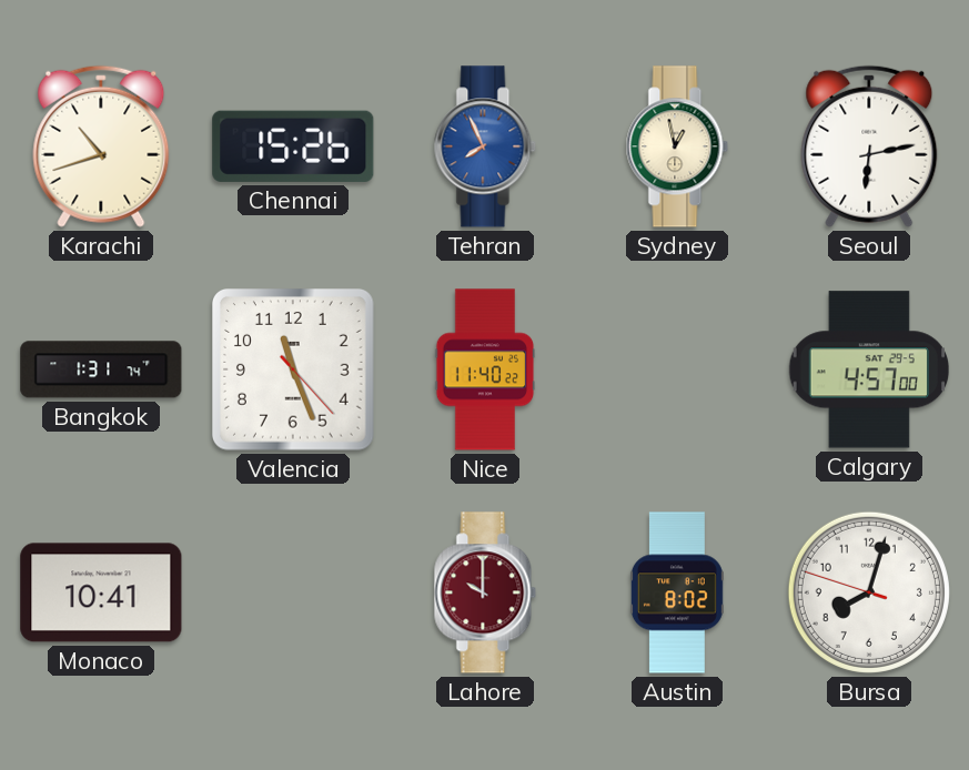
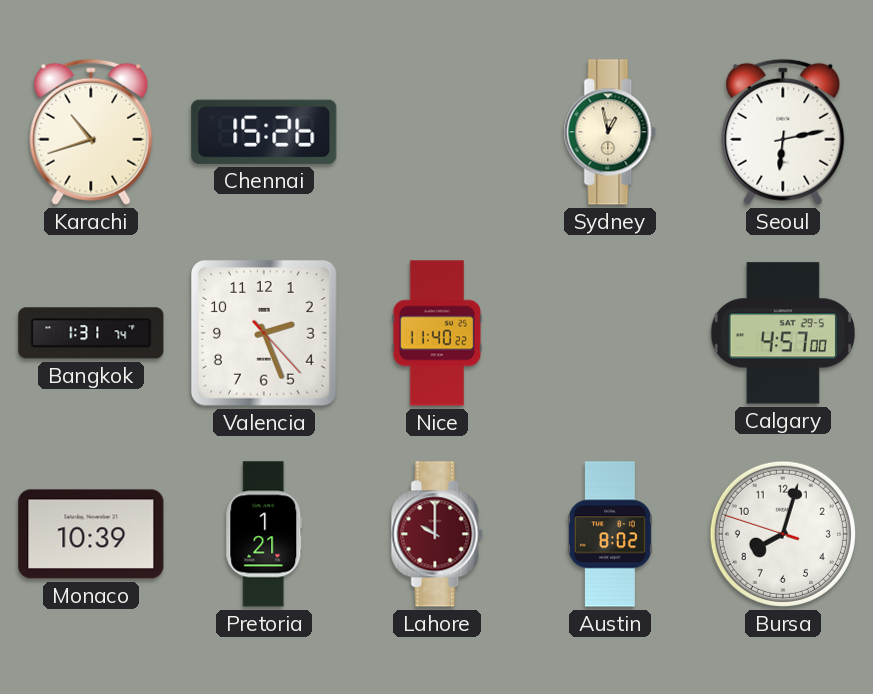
Tehran: 7:56 -> none (485, 146)
Valencia: 11:26 -> 2:26 (265, 334)
Monaco: 10:41 -> 10:39 (91, 534)
Pretoria: none -> 1:21 (264, 534)
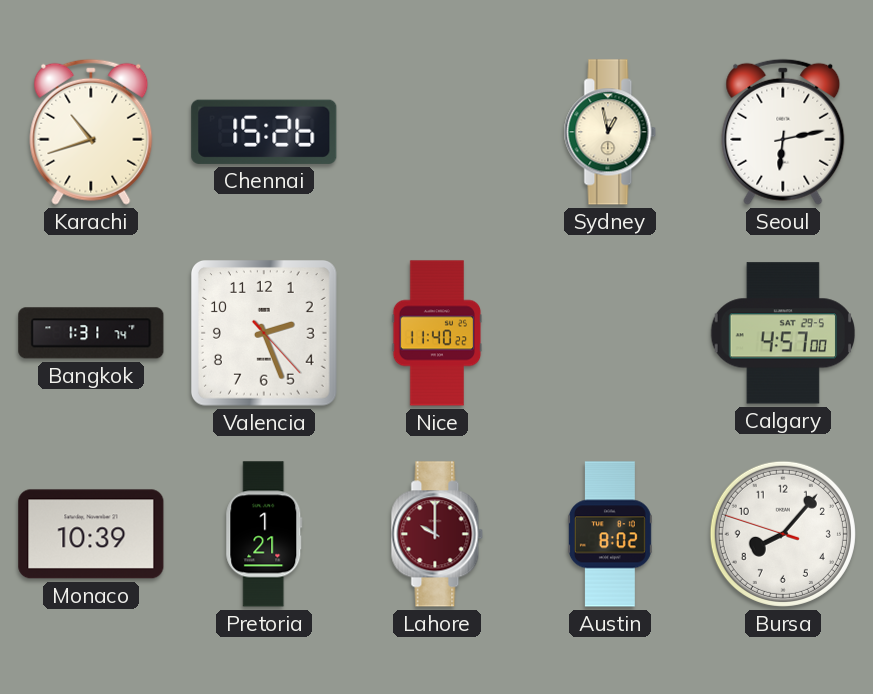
Bursa: 8:02 -> 8:06 (783, 534)
